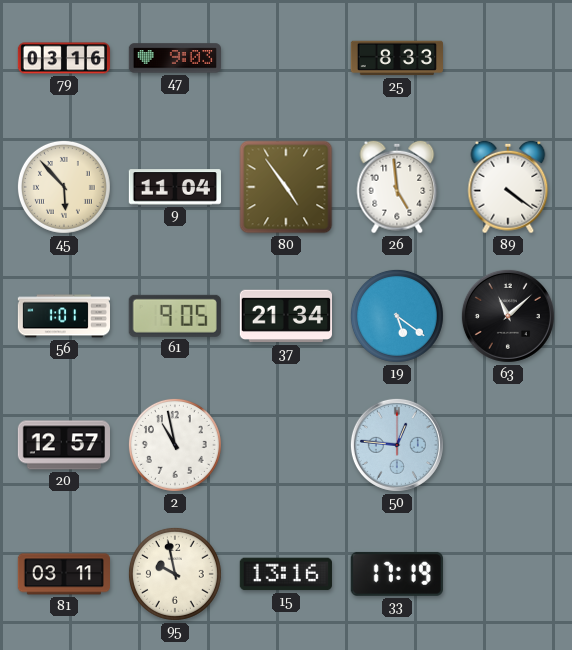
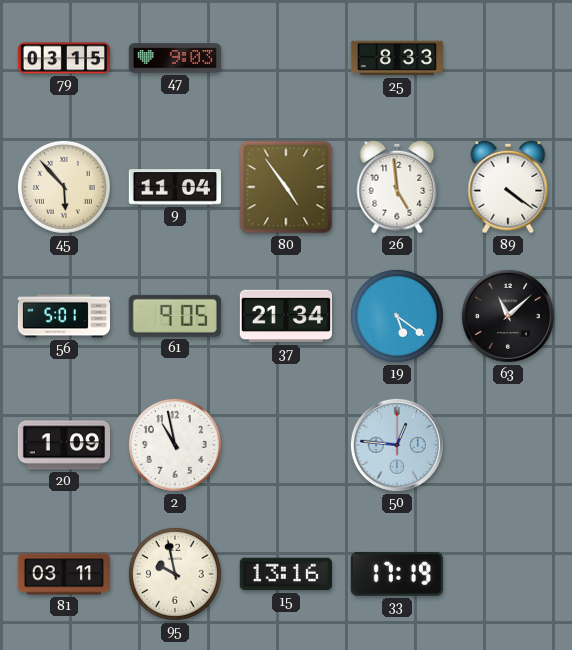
79: 03:16 -> 03:15 (64, 58)
56: 1:01 -> 5:01 (64, 316)
20: 12:57 -> 1:09 (63, 445)
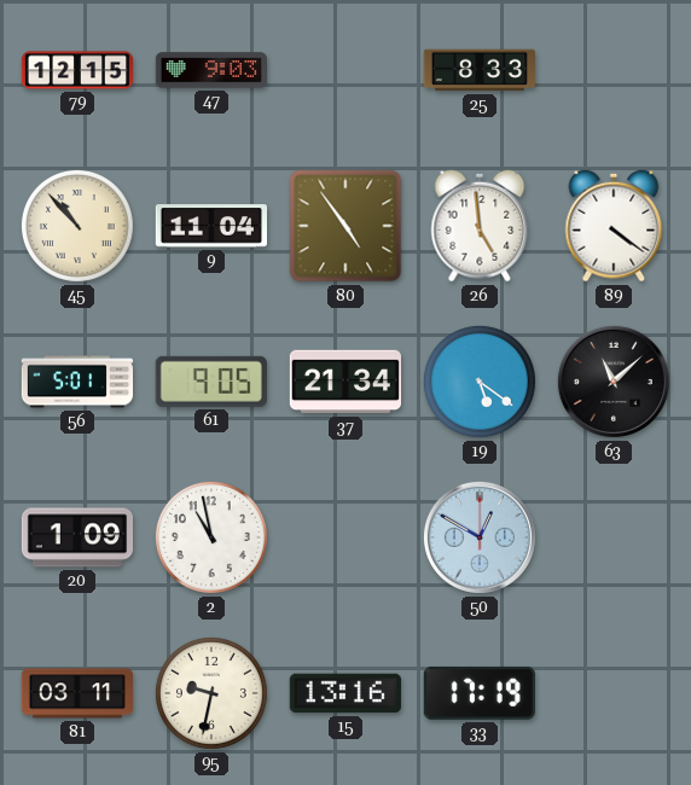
79: 03:15 -> 12:15 (77, 70)
45: 5:53 -> 10:53 (77, 226)
50: 12:46 -> 12:50 (480, 537)
95: 9:58 -> 9:32 (211, 693)
